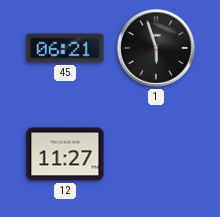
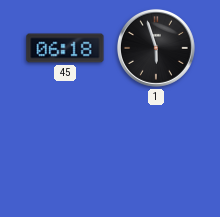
45: 06:21 -> 06:18 (65, 48)
12: 11:27 -> none (65, 154)
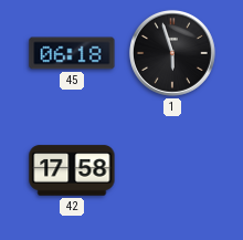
42: none -> 17:58 (72, 170)
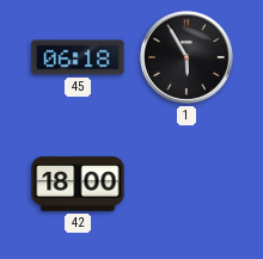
1: 5:57 -> 5:55 (186, 57)
42: 17:58 -> 18:00 (78, 184)
